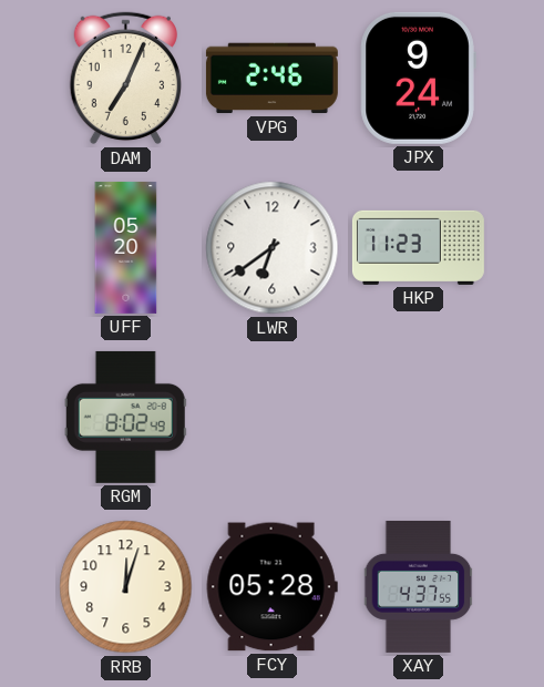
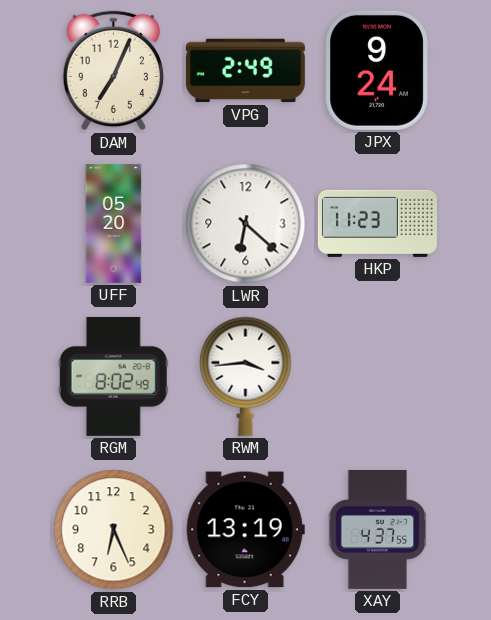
VPG: 2:46 -> 2:49 (245, 71)
LWR: 6:39 -> 6:22 (246, 224)
RWM: none -> 3:44 (246, 376)
RRB: 12:03 -> 6:26 (114, 530)
FCY: 05:28 -> 13:19 (245, 530)
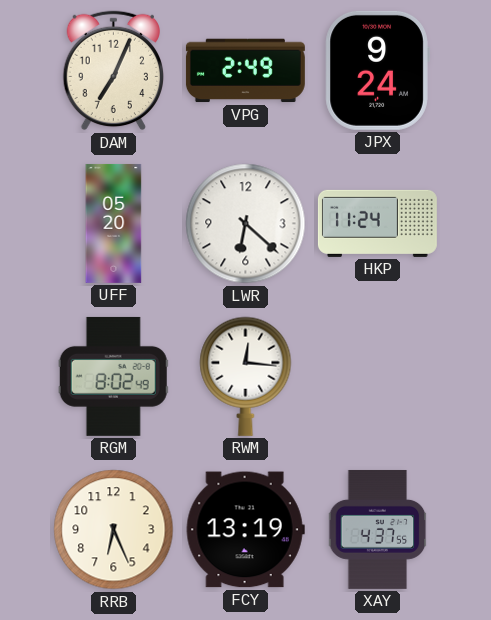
HKP: 11:23 -> 11:24 (377, 223)
RWM: 3:44 -> 12:16 (246, 376)
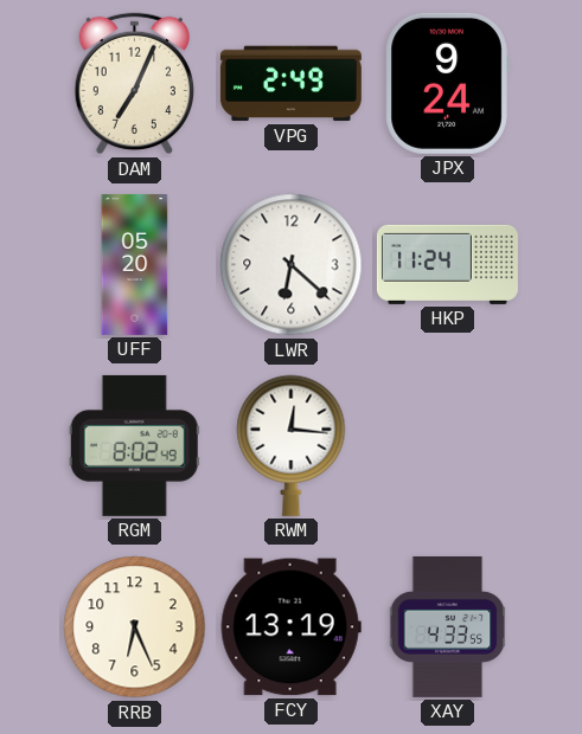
XAY: 4:37 -> 4:33 (448, 626)
